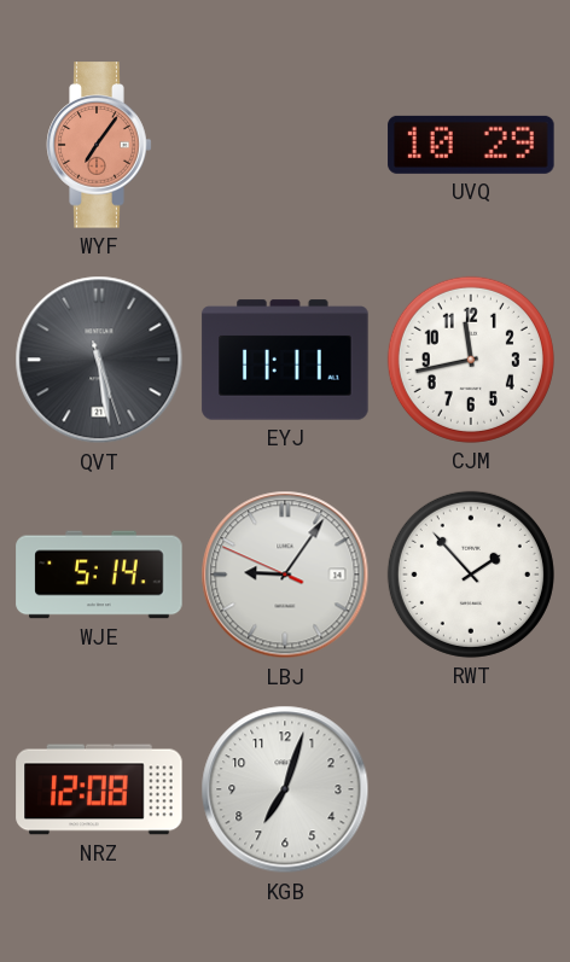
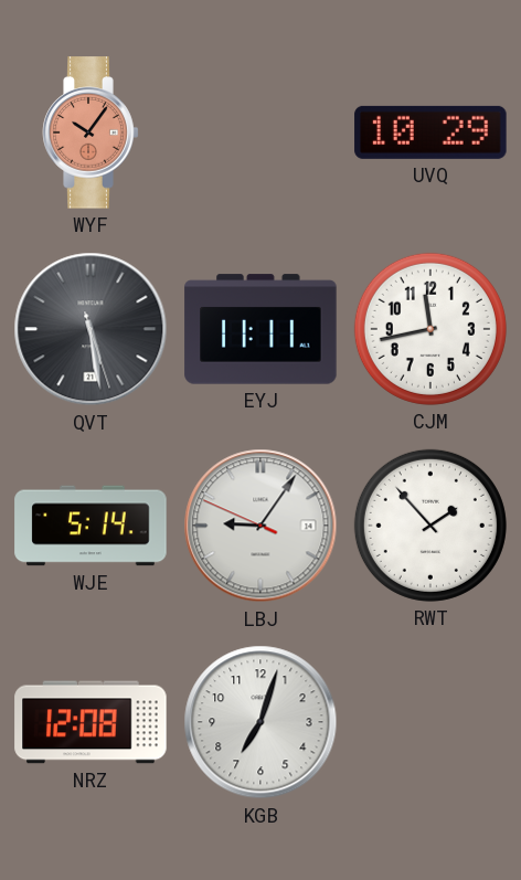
WYF: 7:06 -> 10:06 (91, 132)
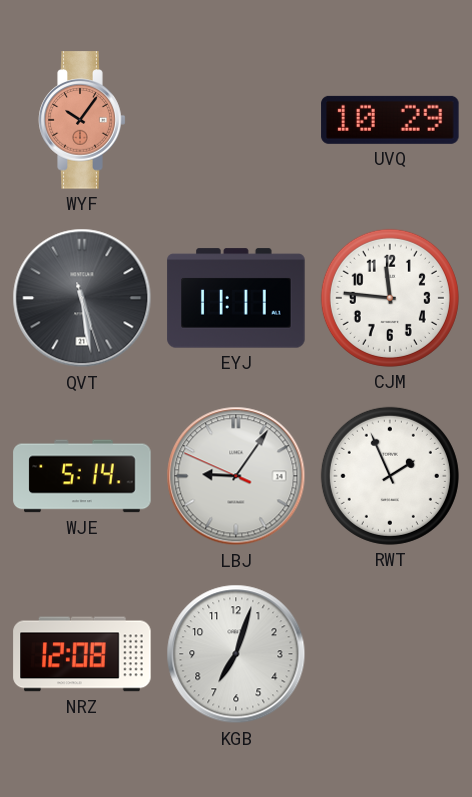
CJM: 11:43 -> 11:46 (390, 298)
RWT: 1:53 -> 1:56 (390, 476)
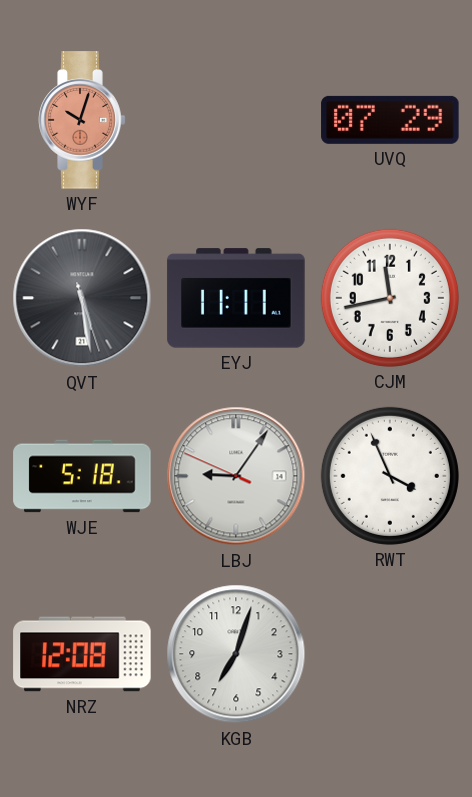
WYF: 10:06 -> 10:03 (82, 120)
UVQ: 10:29 -> 07:29 (390, 120)
CJM: 11:46 -> 11:43 (390, 298)
WJE: 5:14 -> 5:18 (82, 476)
RWT: 1:56 -> 3:56 (390, 476)
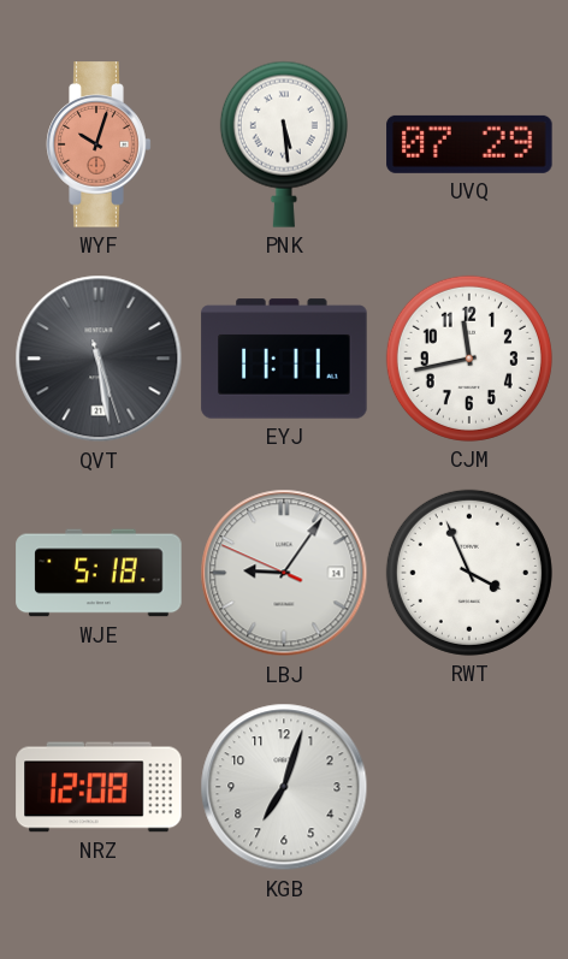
PNK: none -> 5:29 (284, 144)
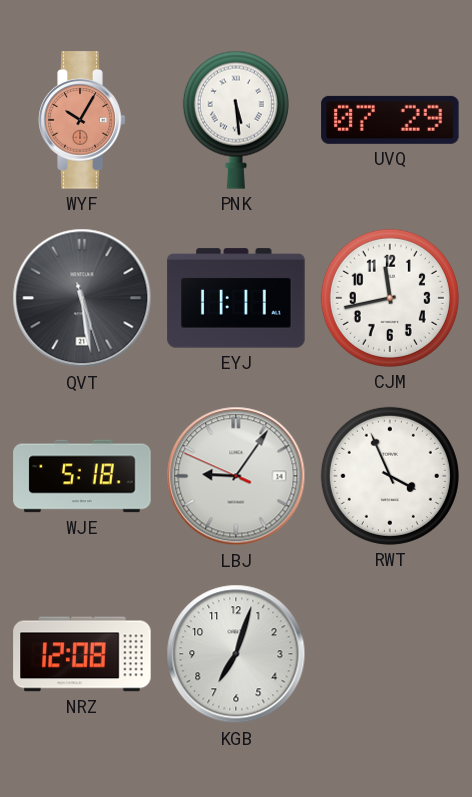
WYF: 10:03 -> 10:05 (82, 120)
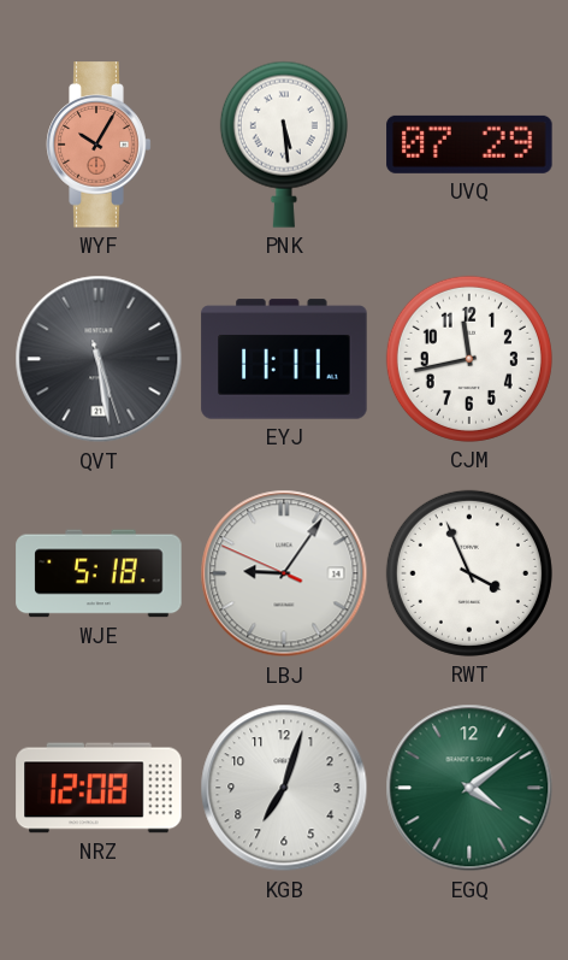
EGQ: none -> 4:09 (469, 788)
